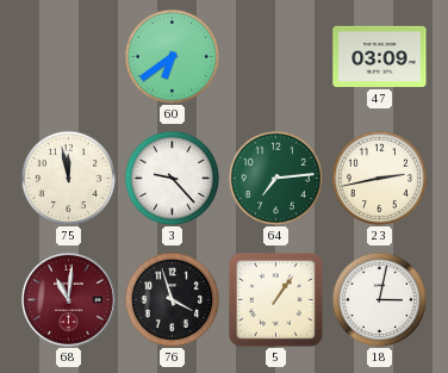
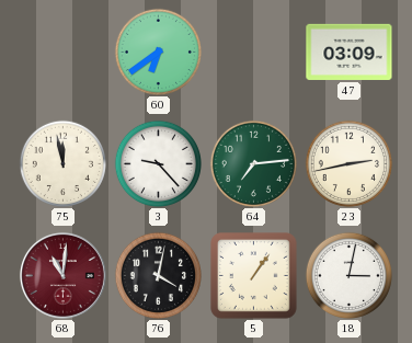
76: 3:57 -> 4:02 (158, 275)
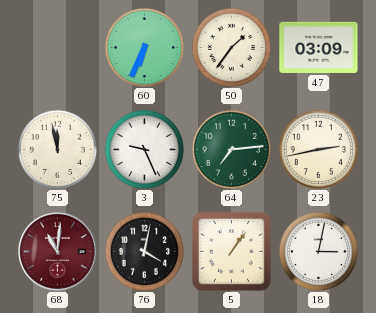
60: 6:39 -> 6:34 (144, 47)
50: none -> 1:36 (231, 47)
3: 9:23 -> 9:26 (144, 149)
